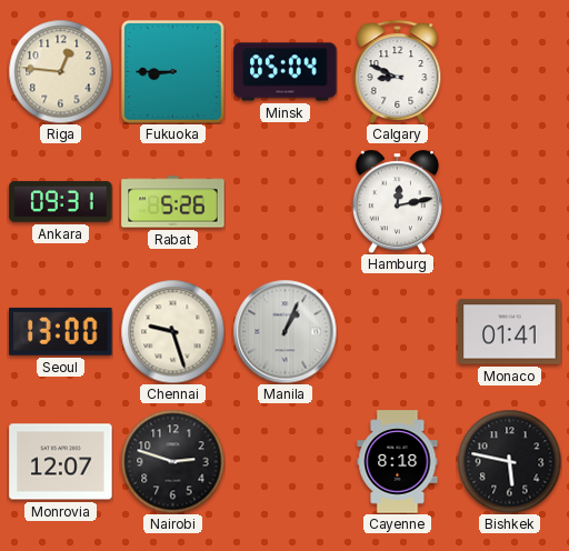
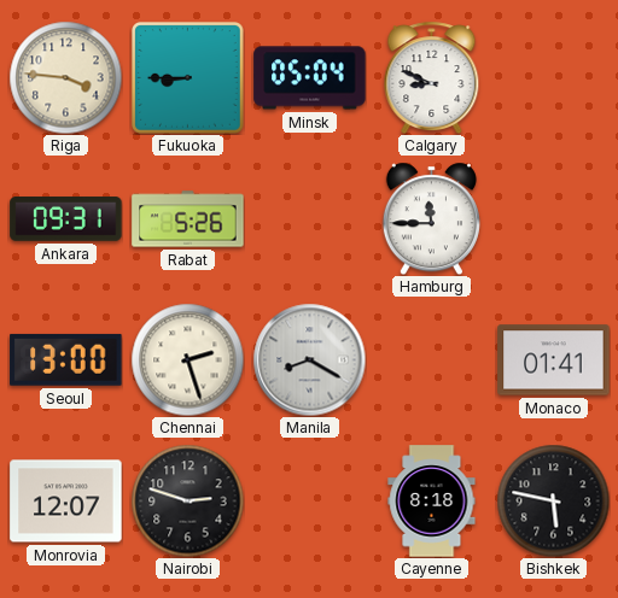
Riga: 12:46 -> 3:46 (65, 77)
Hamburg: 12:13 -> 11:45 (431, 218)
Chennai: 9:27 -> 2:27 (187, 359)
Manila: 1:04 -> 8:20 (309, 359)
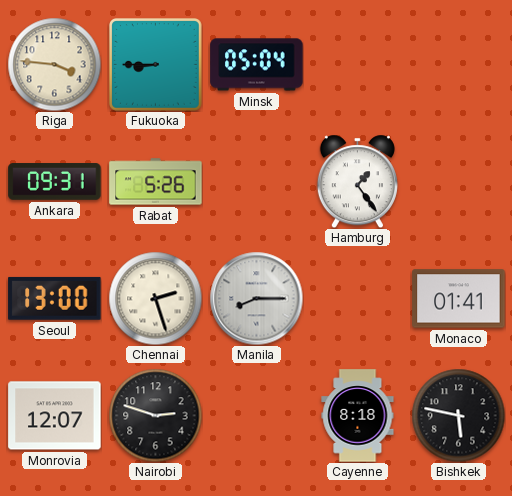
Calgary: 8:49 -> none (432, 77)
Hamburg: 11:45 -> 1:24 (357, 181)
Manila: 8:20 -> 8:15 (256, 298)
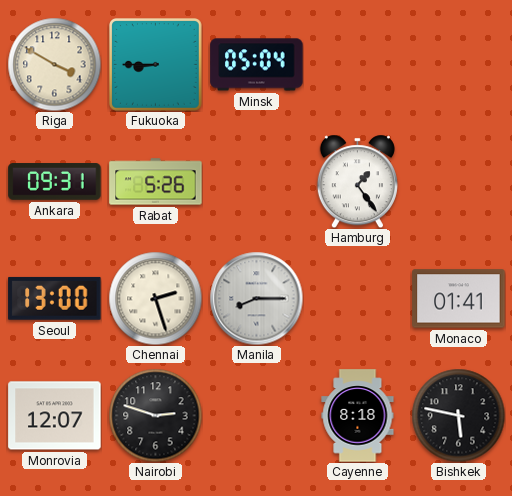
Riga: 3:46 -> 3:50 (54, 64)
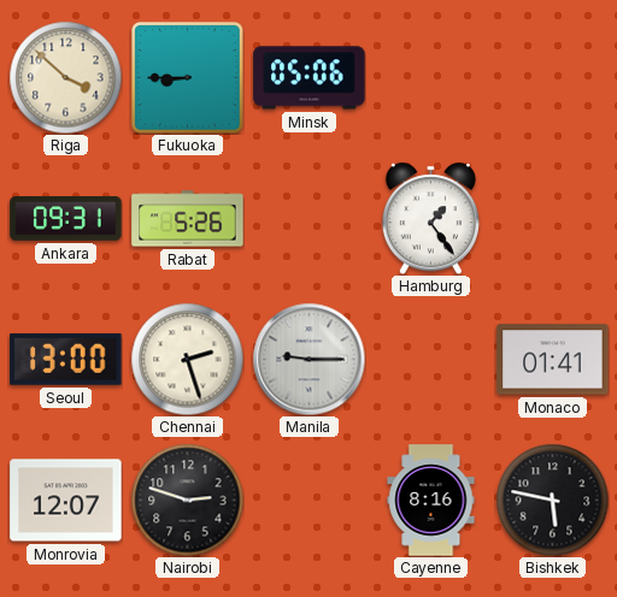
Riga: 3:50 -> 3:52 (65, 77)
Minsk: 05:04 -> 05:06 (310, 78)
Manila: 8:15 -> 9:15 (308, 359)
Cayenne: 8:18 -> 8:16 (431, 501)
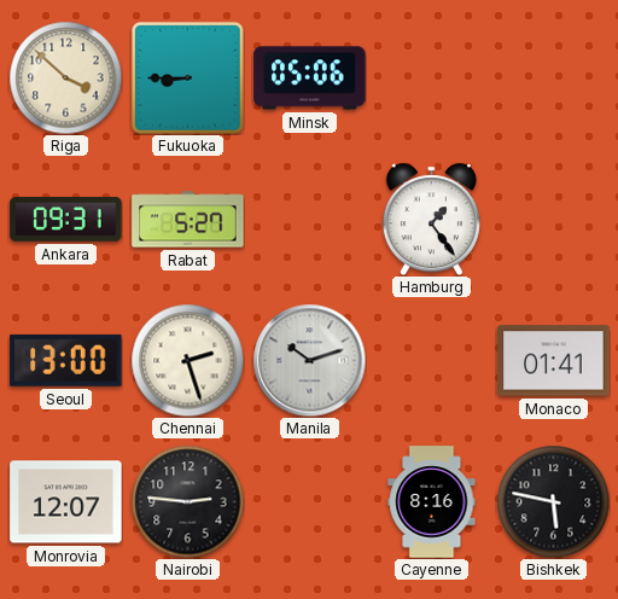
Rabat: 5:26 -> 5:27 (188, 220)
Manila: 9:15 -> 10:12 (309, 360)
Nairobi: 2:48 -> 2:46 (187, 501)
